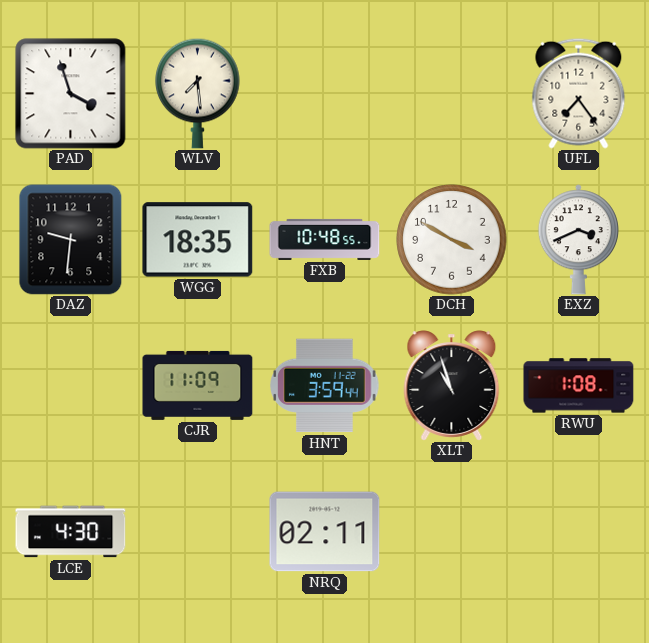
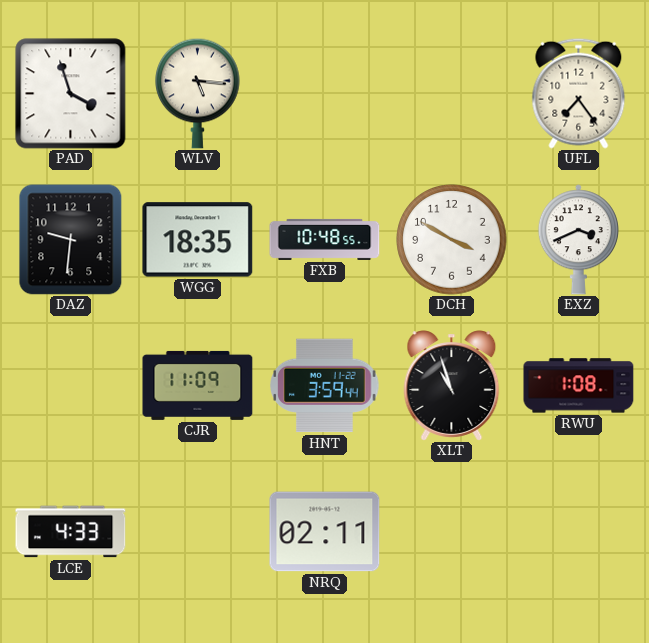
WLV: 7:29 -> 5:16 (198, 93)
LCE: 4:30 -> 4:33 (71, 532)
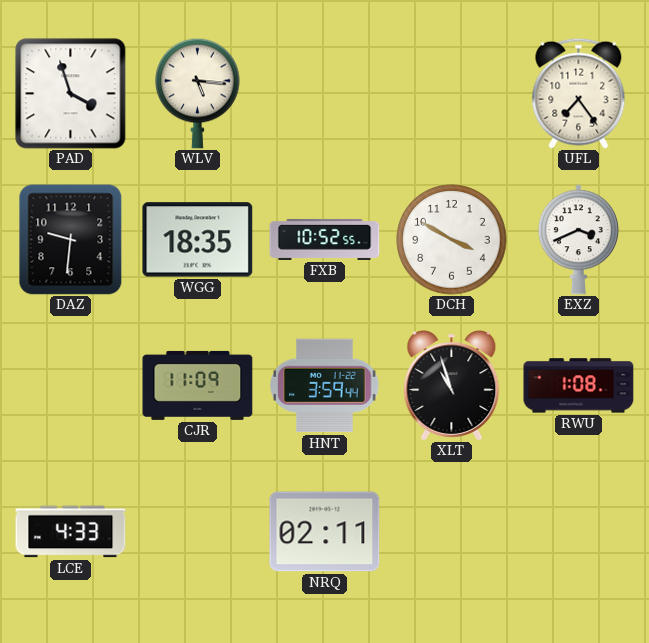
FXB: 10:48 -> 10:52 (325, 239)
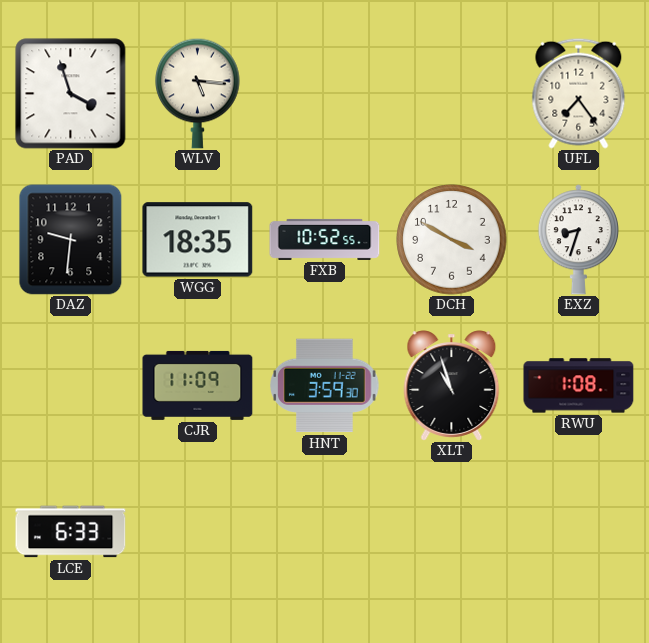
EXZ: 3:41 -> 8:33 (578, 240)
HNT: 3:59:44 -> 3:59:30 (325, 386)
LCE: 4:33 -> 6:33 (71, 532)
NRQ: 02:11 -> none (325, 532)
